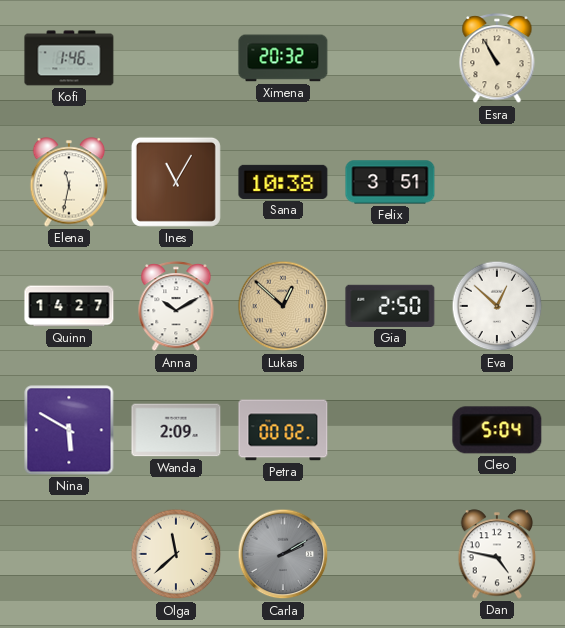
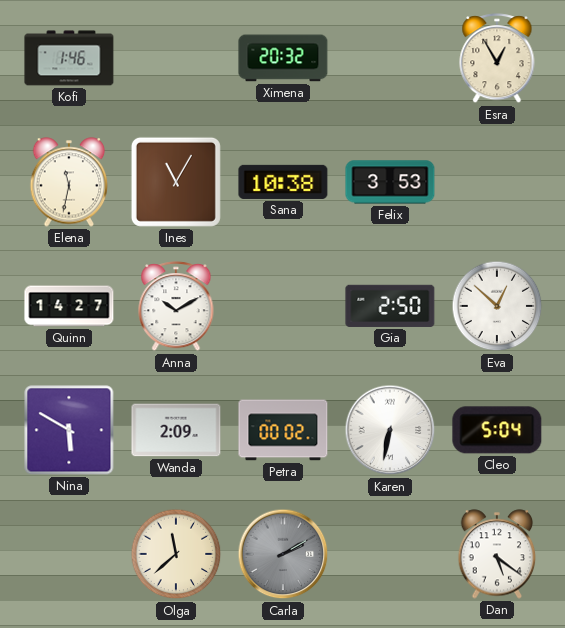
Esra: 10:55 -> 12:55 (497, 59)
Felix: 3:51 -> 3:53 (390, 182)
Lukas: 12:52 -> none (283, 306)
Karen: none -> 6:32 (390, 430)
Dan: 4:47 -> 5:21 (497, 554)
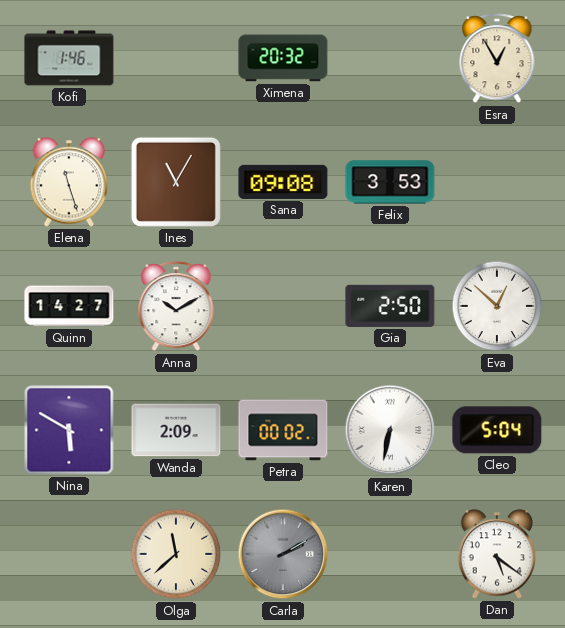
Elena: 11:32 -> 11:27 (69, 182)
Sana: 10:38 -> 09:08 (283, 182)
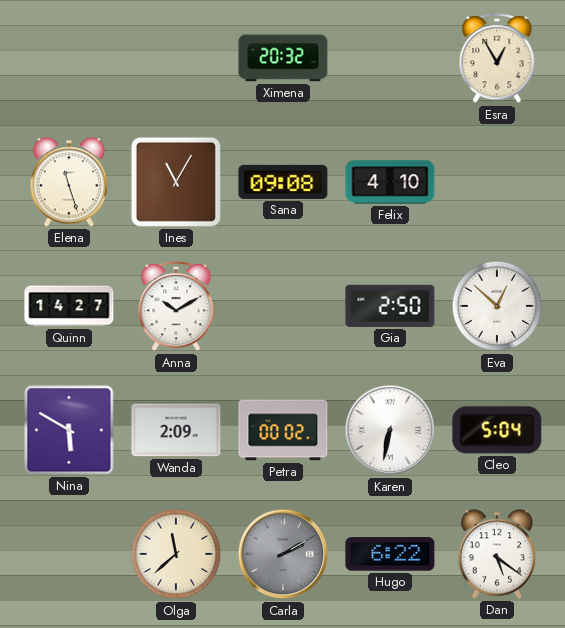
Kofi: 1:46 -> none (69, 58)
Felix: 3:53 -> 4:10 (390, 182)
Hugo: none -> 6:22 (390, 554)
